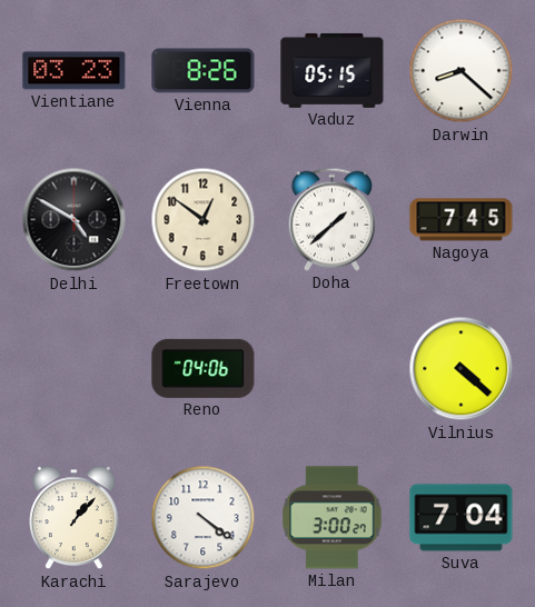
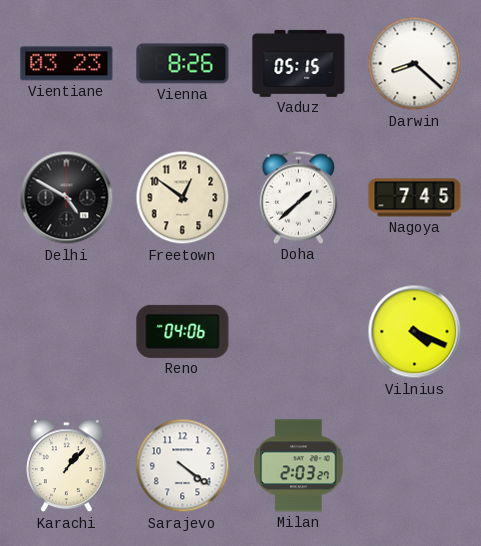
Vilnius: 4:22 -> 4:19 (415, 332)
Milan: 3:00 -> 2:03 (299, 466)
Suva: 7:04 -> none (462, 518)
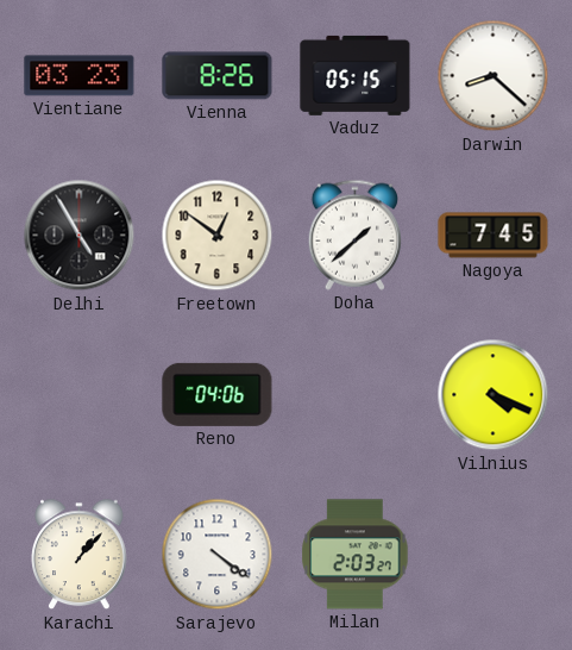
Delhi: 4:50 -> 4:55 (80, 236)
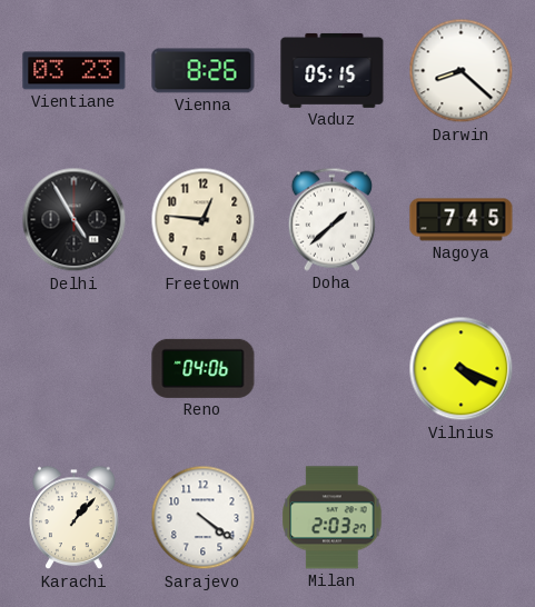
Freetown: 12:51 -> 12:46 (204, 220)
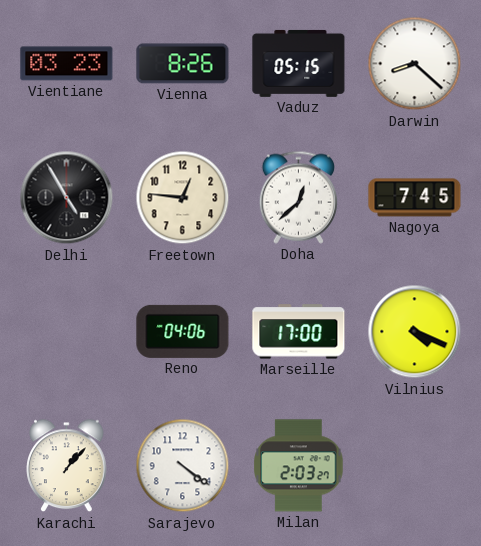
Doha: 1:38 -> 12:38 (298, 197)
Marseille: none -> 17:00 (299, 332)
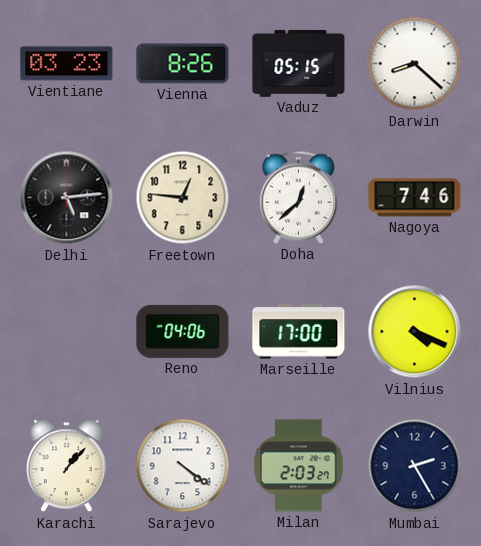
Delhi: 4:55 -> 5:14 (67, 198)
Nagoya: 7:45 -> 7:46 (415, 198)
Mumbai: none -> 2:25 (415, 466)
